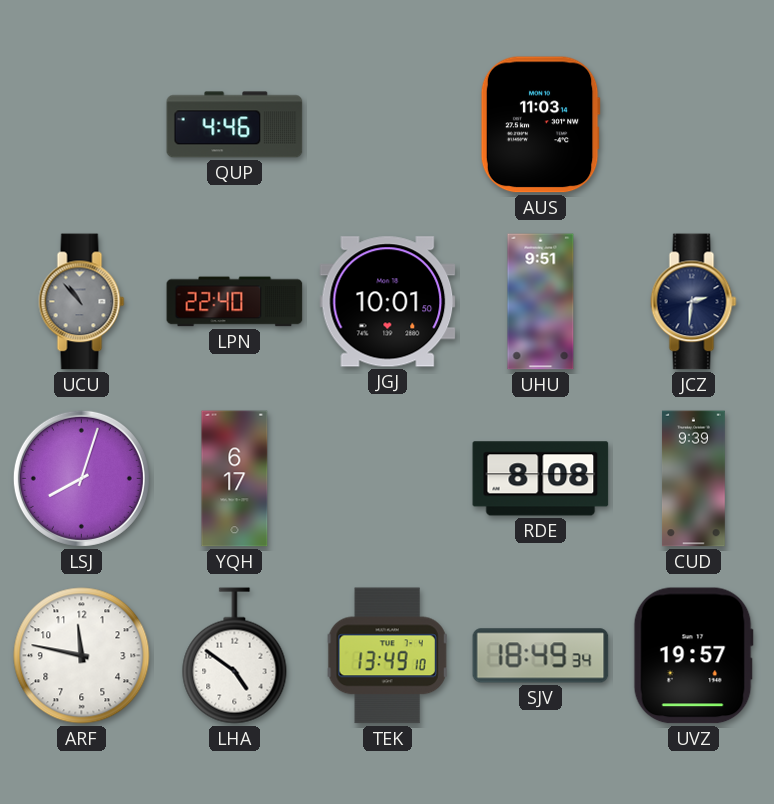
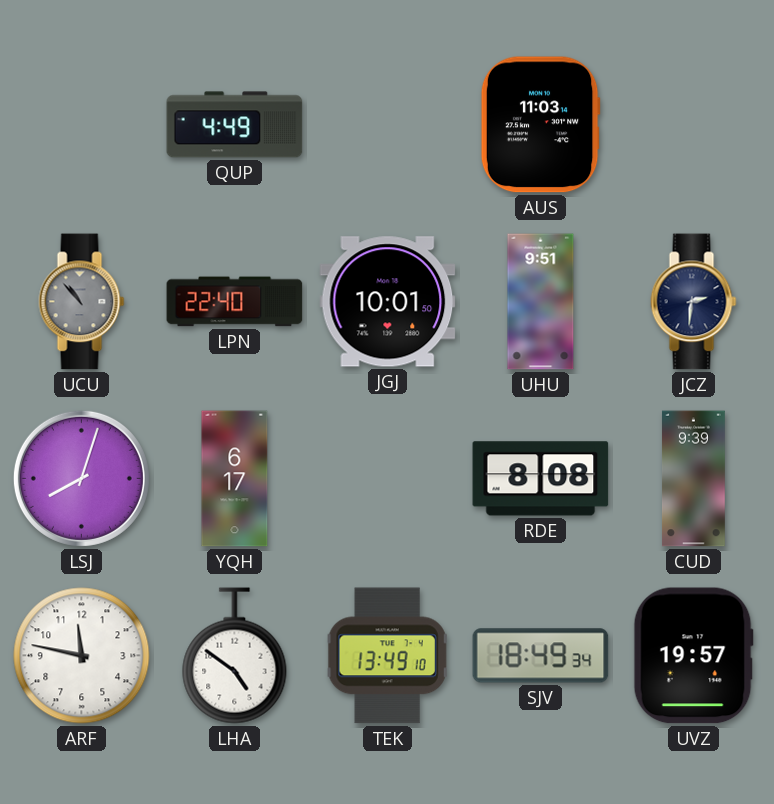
QUP: 4:46 -> 4:49 (235, 125)
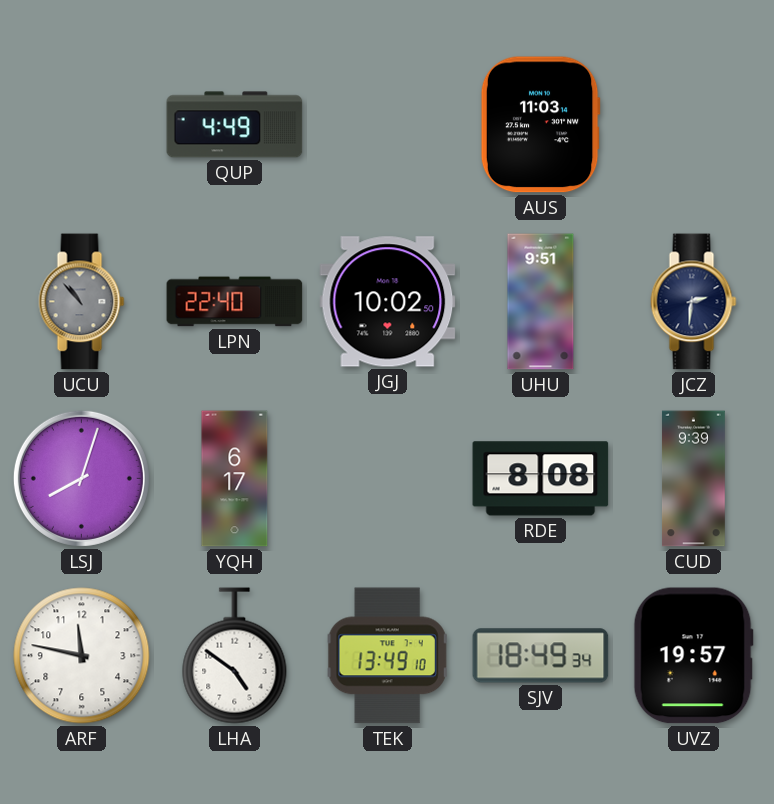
JGJ: 10:01 -> 10:02 (388, 302)
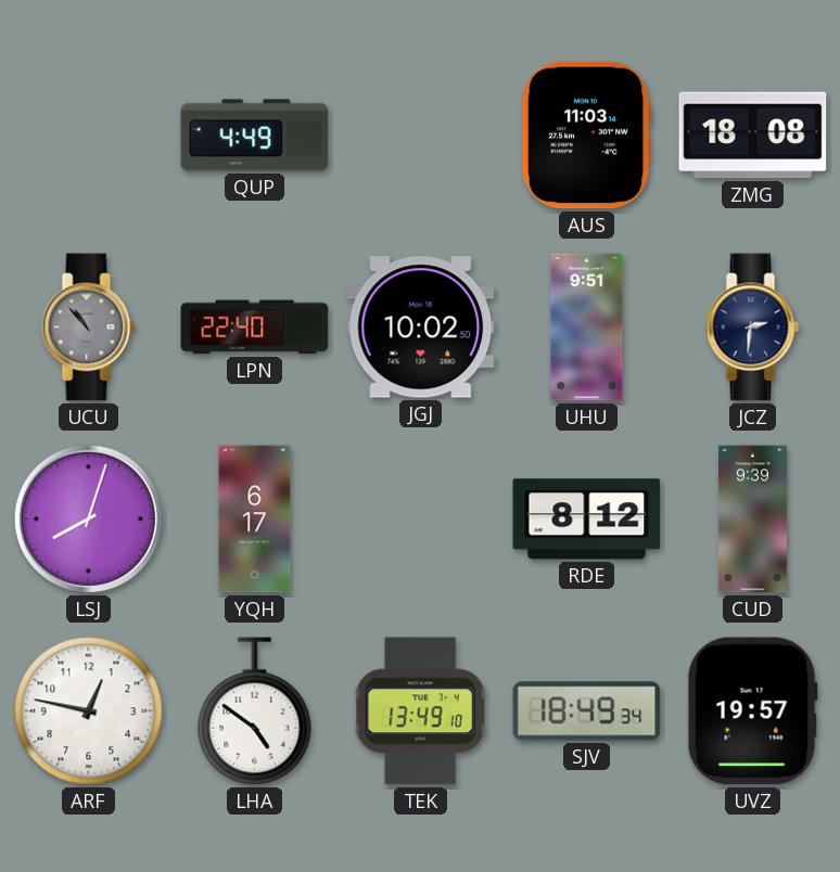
ZMG: none -> 18:08 (753, 136)
RDE: 8:08 -> 8:12 (587, 520)
ARF: 11:47 -> 12:47 (89, 711)
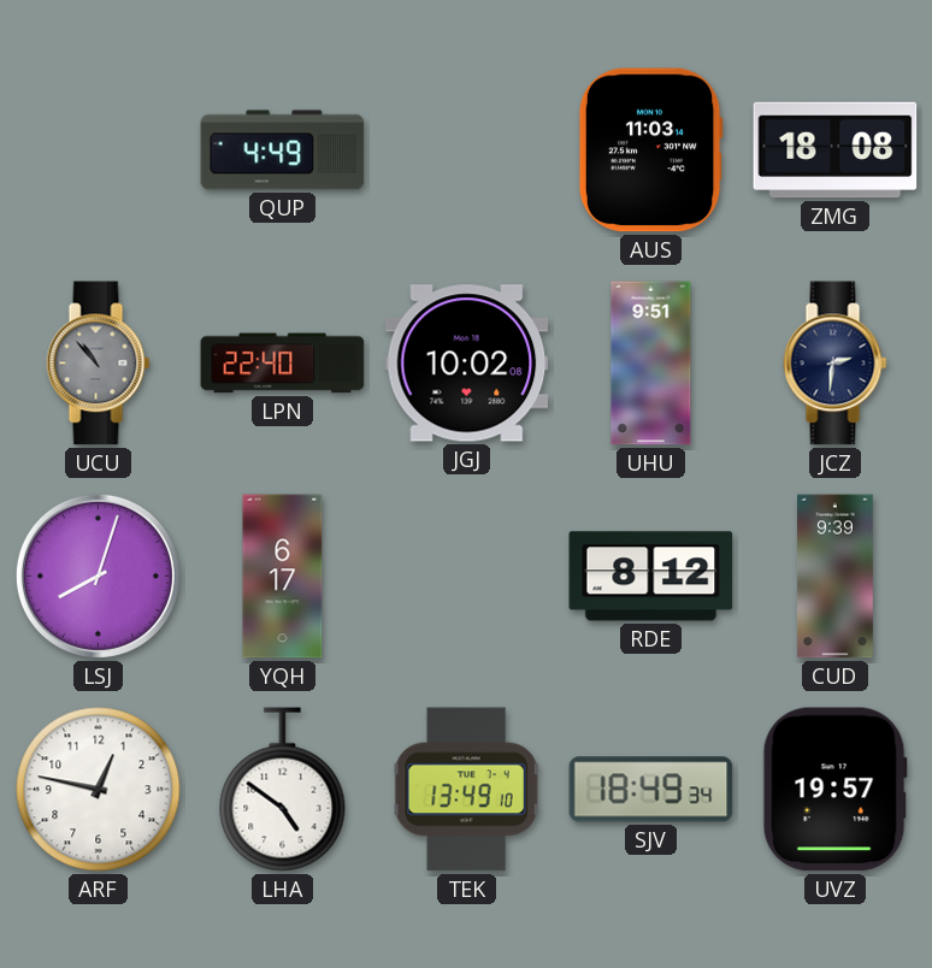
JGJ: 10:02:50 -> 10:02:08 (467, 364)
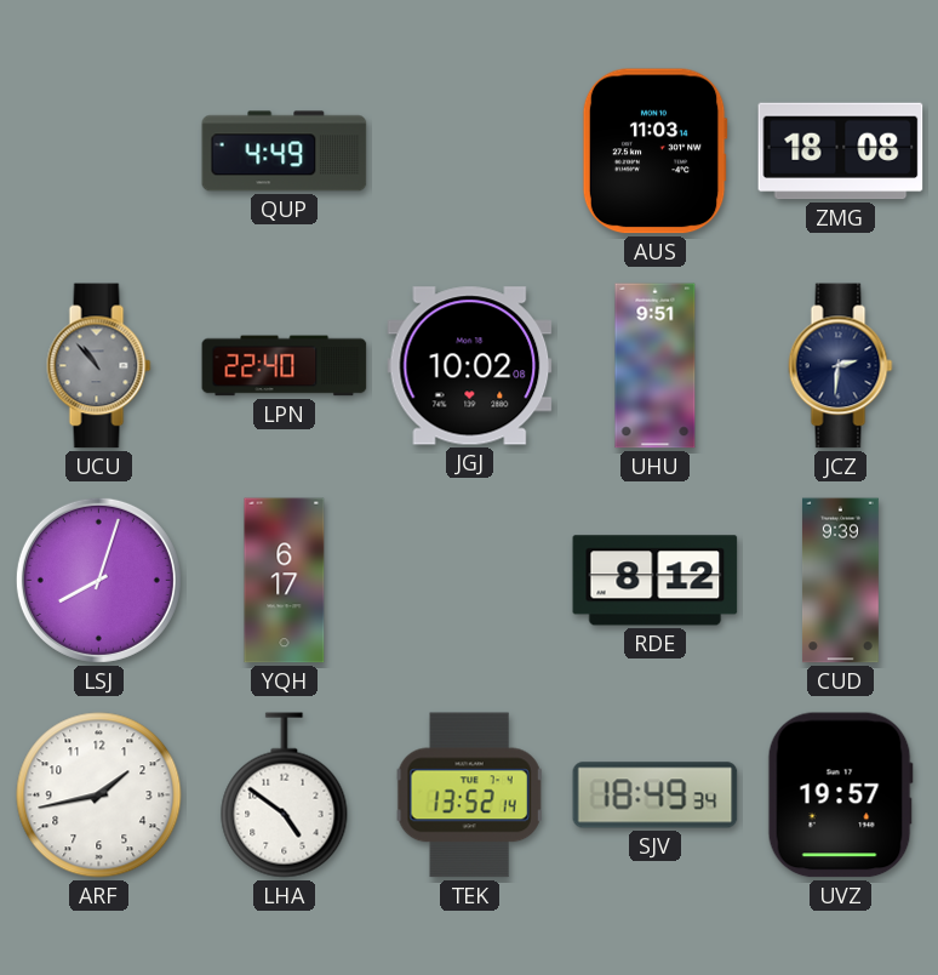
ARF: 12:47 -> 1:43 (99, 796)
TEK: 13:49 -> 13:52 (469, 796)
